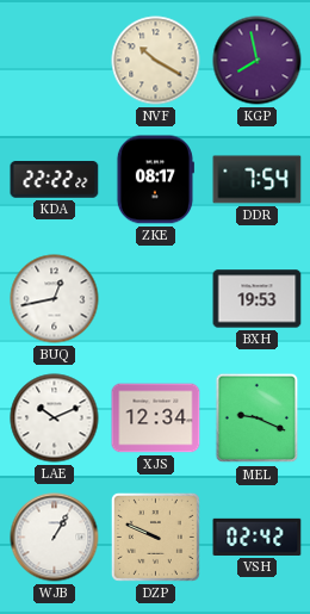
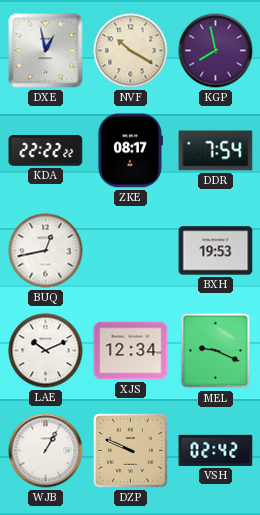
DXE: none -> 12:58 (46, 51)
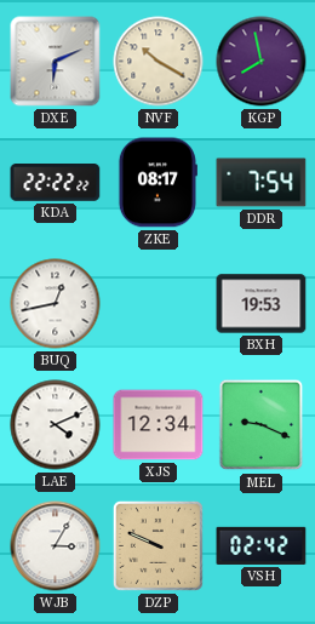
DXE: 12:58 -> 6:11 (56, 62)
LAE: 10:11 -> 4:11 (56, 425)
WJB: 1:05 -> 3:05 (56, 546)
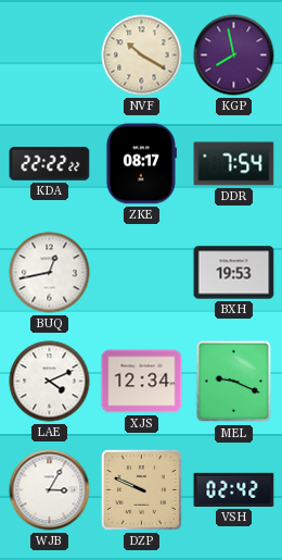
DXE: 6:11 -> none (56, 62)
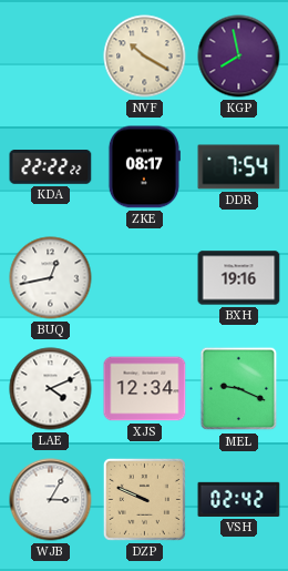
BXH: 19:53 -> 19:16 (239, 278)
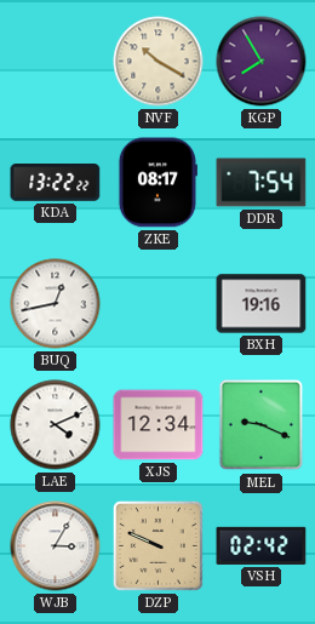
KGP: 7:58 -> 7:55 (262, 62)
KDA: 22:22 -> 13:22 (56, 183)
